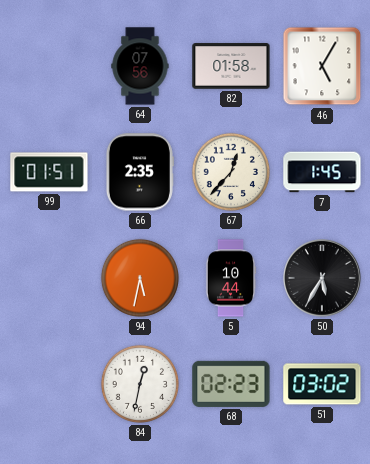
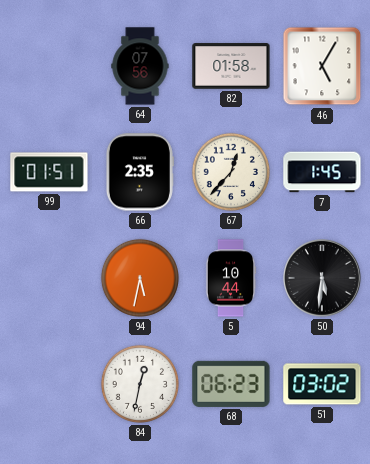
50: 5:35 -> 5:31 (323, 279)
68: 02:23 -> 06:23 (231, 384)
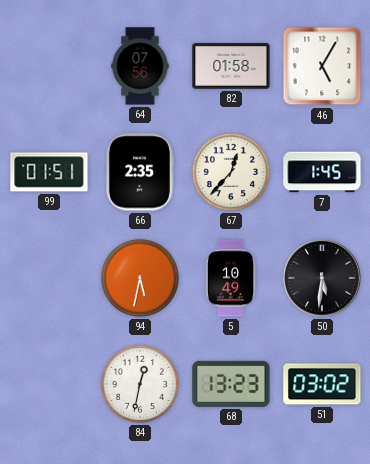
5: 10:44 -> 10:49 (231, 278)
68: 06:23 -> 13:23 (231, 384)
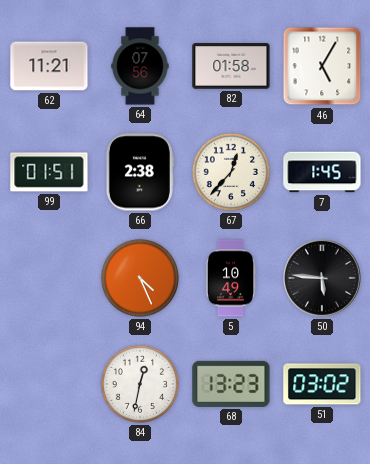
62: none -> 11:21 (49, 66)
66: 2:35 -> 2:38 (139, 172)
94: 5:32 -> 4:26 (140, 278)
50: 5:31 -> 5:46 (323, 279)
